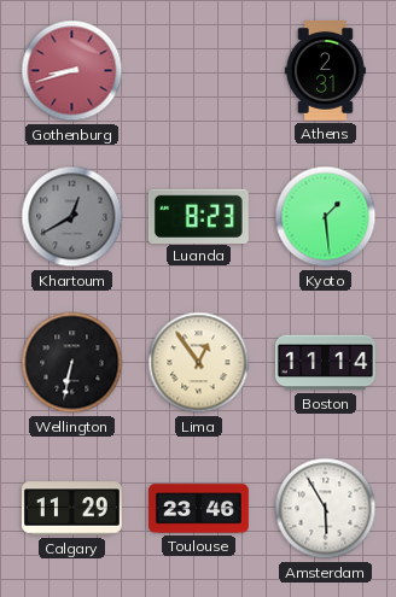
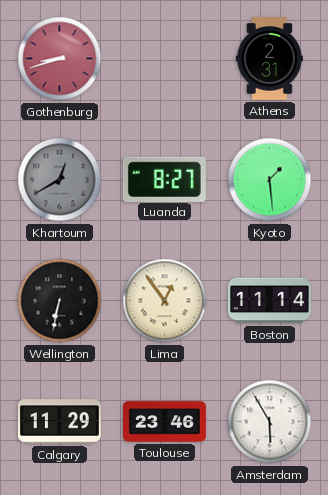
Luanda: 8:23 -> 8:27 (164, 179)
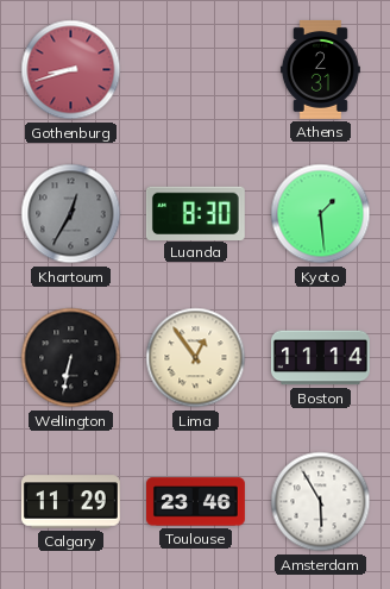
Khartoum: 12:40 -> 12:35 (71, 214)
Luanda: 8:27 -> 8:30 (195, 213)
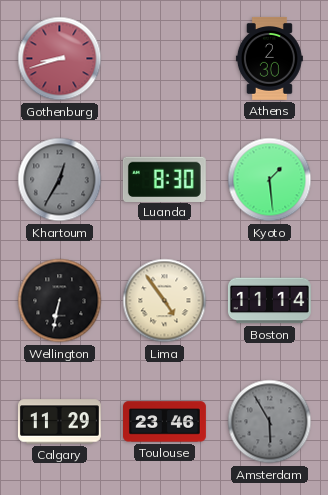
Athens: 2:31 -> 2:30 (269, 58)
Lima: 12:54 -> 4:54 (165, 301)
Amsterdam dial: white -> grey (270, 422)
